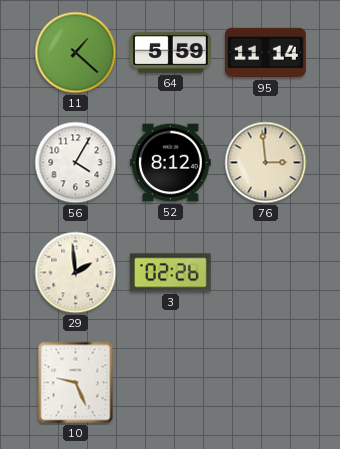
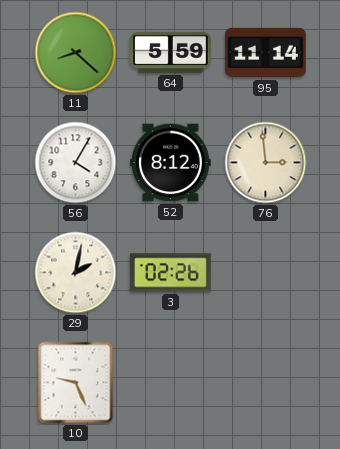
11: 1:22 -> 8:22 (76, 53)
29: 1:59 -> 2:02 (76, 273)
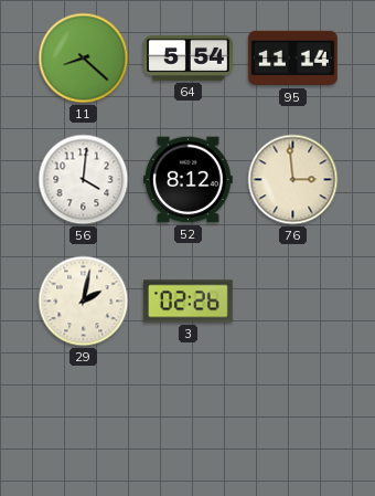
64: 5:59 -> 5:54 (189, 59)
56: 4:05 -> 4:01 (84, 180)
10: 9:26 -> none (76, 383)
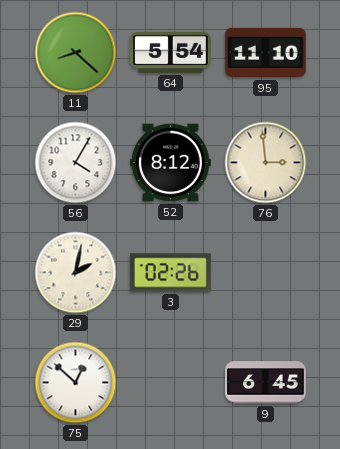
95: 11:14 -> 11:10 (266, 53)
56: 4:01 -> 4:05 (76, 163)
75: none -> 12:52 (76, 383)
9: none -> 6:45 (266, 383)
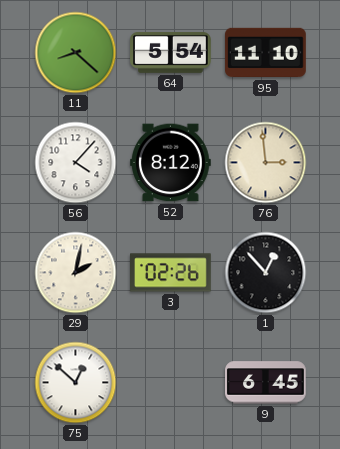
56: 4:05 -> 4:07 (76, 163)
1: none -> 12:53 (266, 273)
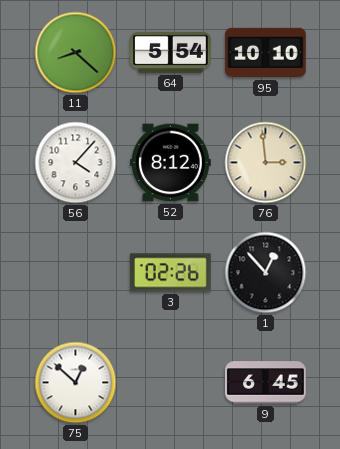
95: 11:10 -> 10:10 (266, 53)
29: 2:02 -> none (76, 273)
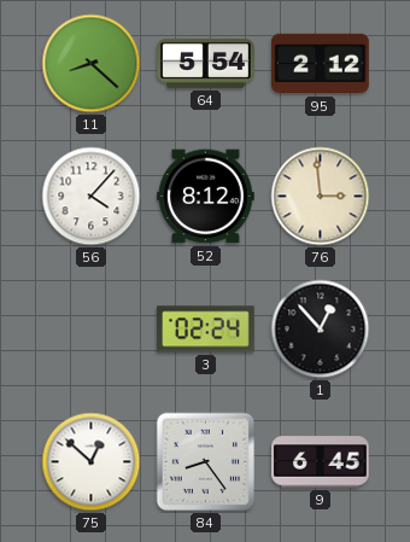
95: 10:10 -> 2:12 (321, 64)
3: 02:26 -> 02:24 (206, 330)
84: none -> 8:24 (206, 462)
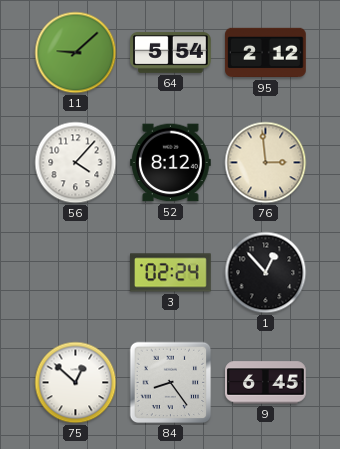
11: 8:22 -> 9:08 (76, 53)
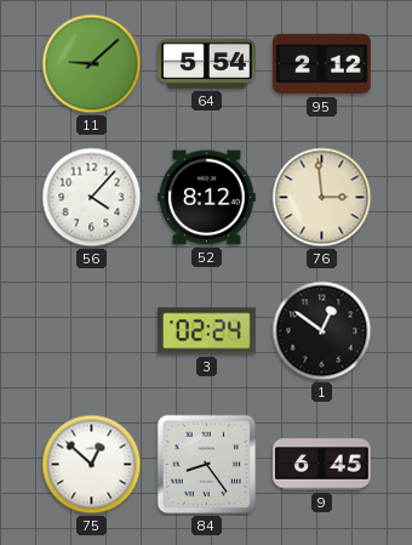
1: 12:53 -> 12:51 (322, 331)
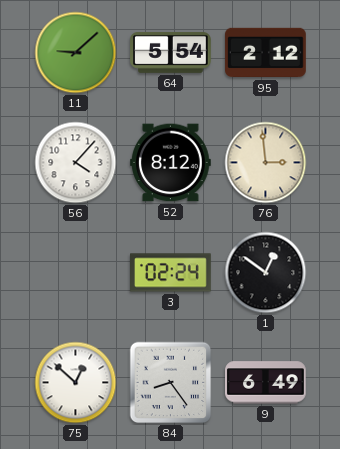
9: 6:45 -> 6:49 (266, 383)
